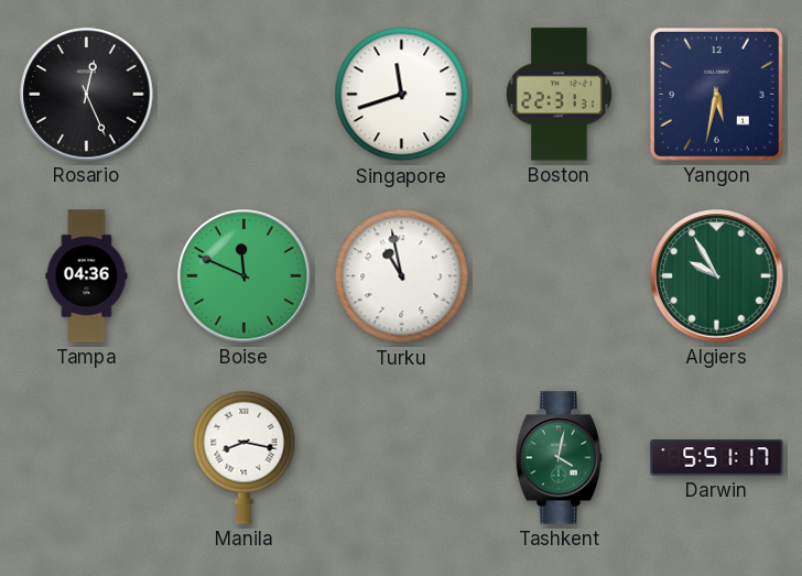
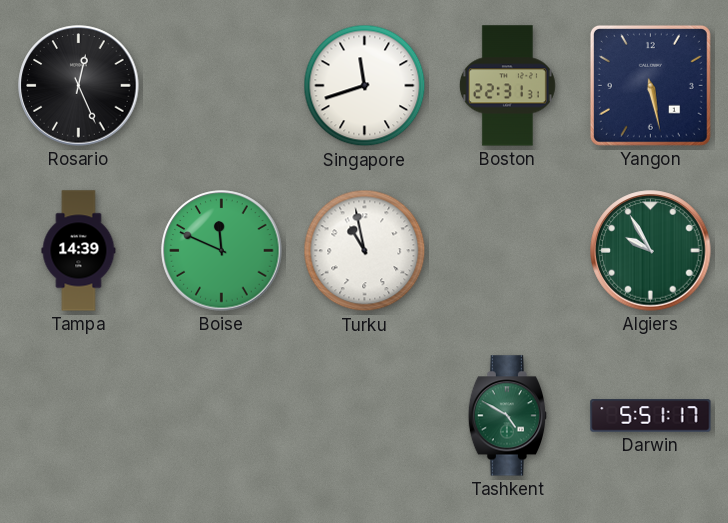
Yangon: 5:32 -> 5:28 (650, 85)
Tampa: 04:36 -> 14:39 (79, 251)
Manila: 8:17 -> none (245, 457)
Tashkent: 4:02 -> 4:50 (508, 416)
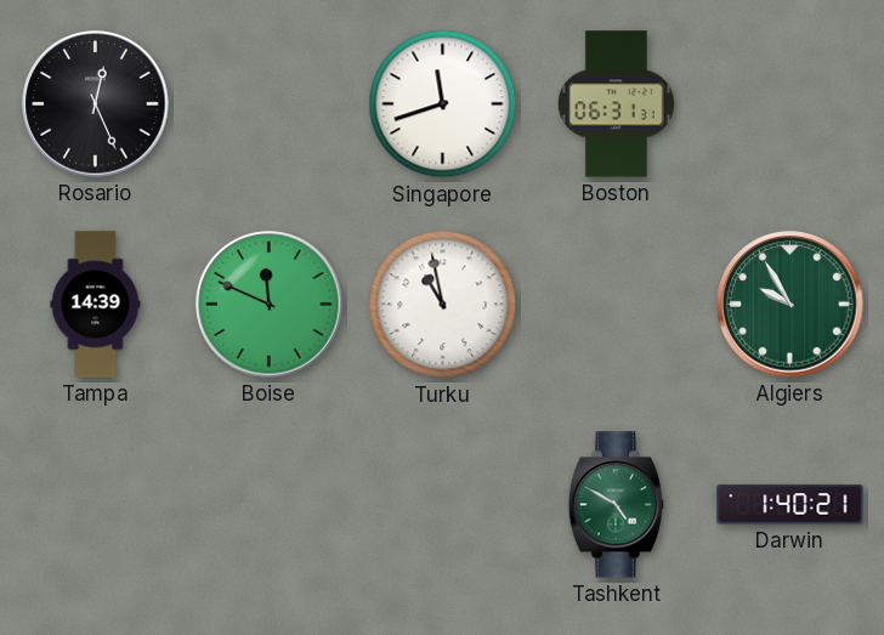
Boston: 22:31 -> 06:31 (616, 104)
Yangon: 5:28 -> none (650, 85)
Darwin: 5:51 -> 1:40 (790, 505)
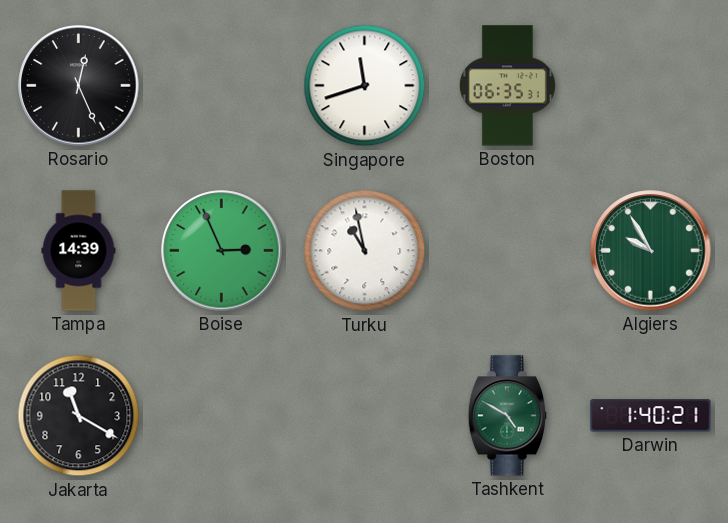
Boston: 06:31 -> 06:35 (507, 86)
Boise: 11:49 -> 2:56 (222, 251)
Jakarta: none -> 11:20 (79, 416)
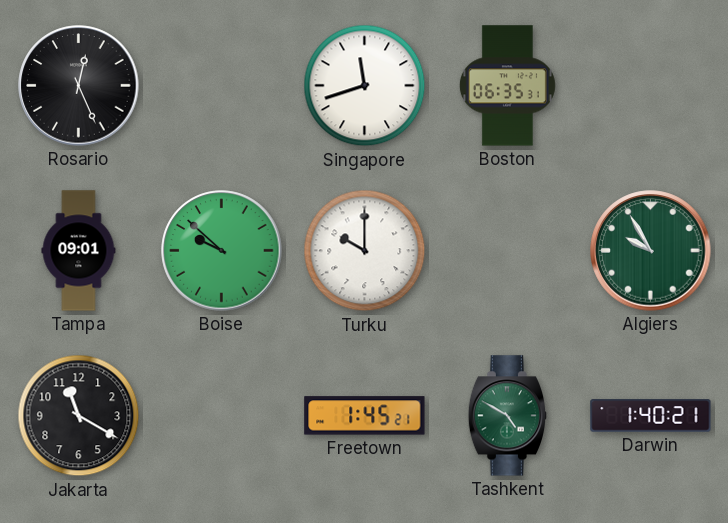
Tampa: 14:39 -> 09:01 (79, 251)
Boise: 2:56 -> 9:52 (222, 251)
Turku: 10:58 -> 10:00 (365, 251)
Freetown: none -> 1:45 (365, 416)
